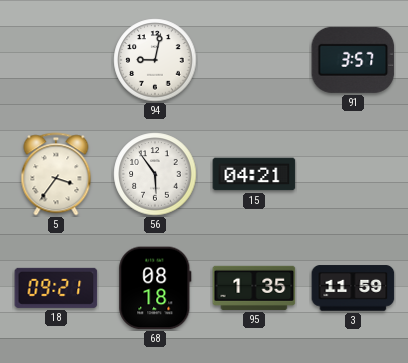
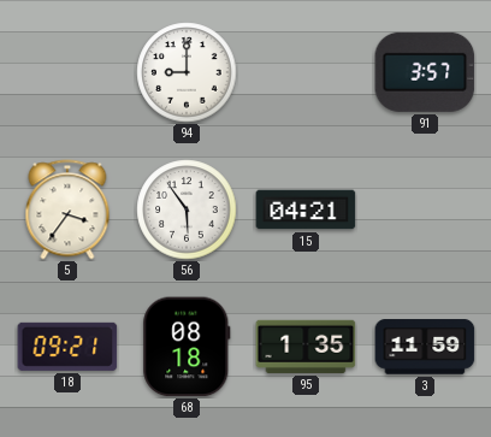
94: 9:02 -> 9:00 (187, 72)
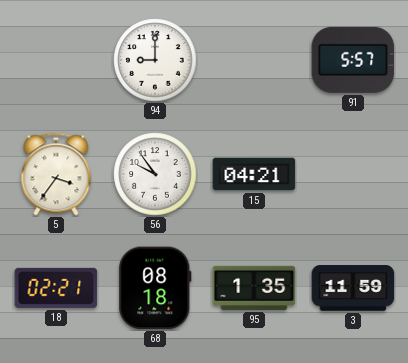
91: 3:57 -> 5:57 (353, 60)
56: 5:54 -> 9:54 (155, 174)
18: 09:21 -> 02:21 (56, 288)
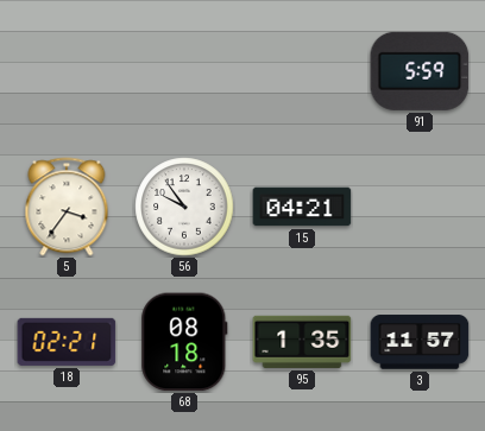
94: 9:00 -> none (155, 60)
91: 5:57 -> 5:59 (420, 71)
3: 11:59 -> 11:57 (420, 342)
